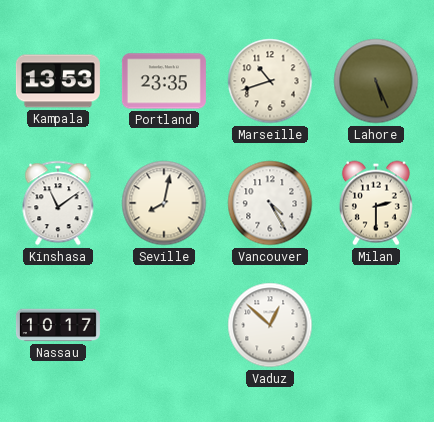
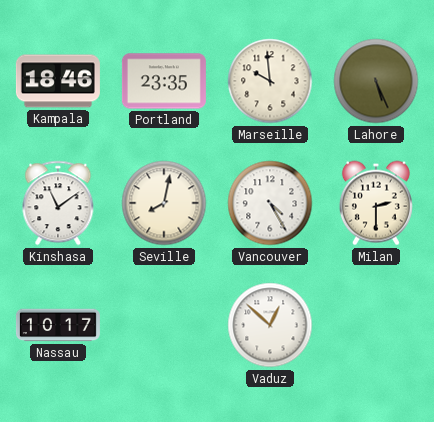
Kampala: 13:53 -> 18:46 (58, 81)
Marseille: 10:42 -> 9:59 (270, 81)
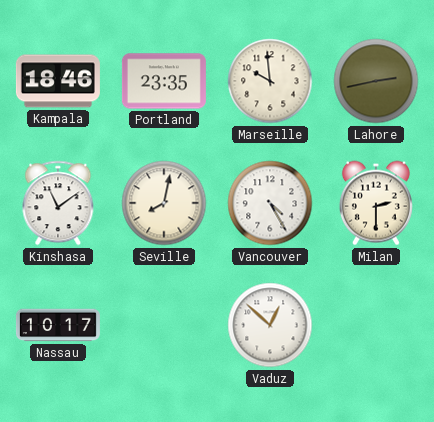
Lahore: 5:26 -> 2:43 (376, 81)
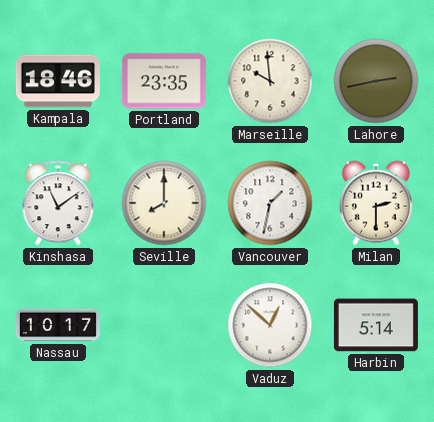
Seville: 8:02 -> 8:00 (164, 203)
Vancouver: 4:25 -> 1:32 (270, 203)
Harbin: none -> 5:14 (376, 325)
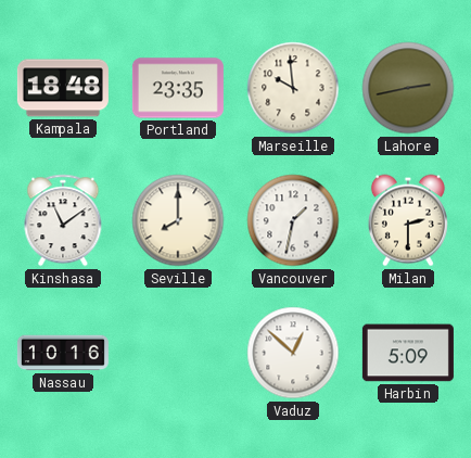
Kampala: 18:46 -> 18:48 (63, 88)
Nassau: 10:17 -> 10:16 (63, 353)
Harbin: 5:14 -> 5:09 (408, 353)
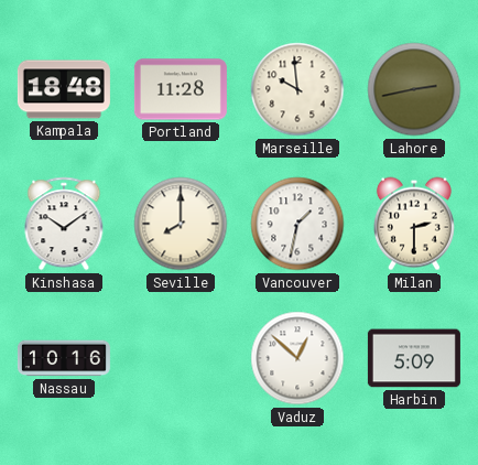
Portland: 23:35 -> 11:28 (181, 89)
Kinshasa: 11:09 -> 10:09 (64, 224)
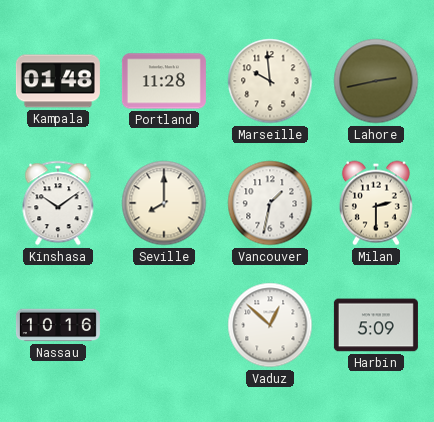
Kampala: 18:48 -> 01:48 (58, 81)
